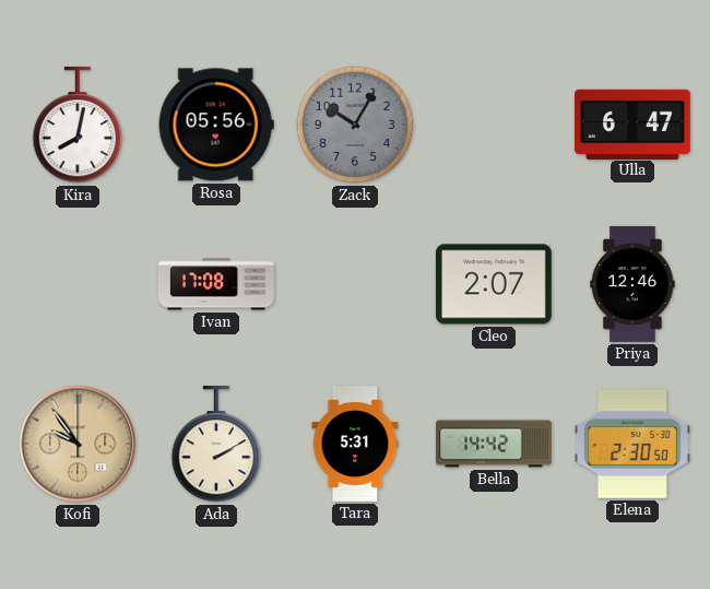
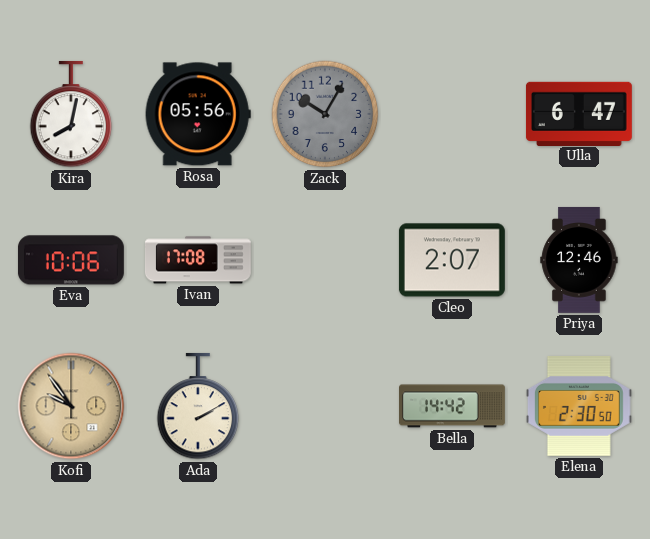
Eva: none -> 10:06 (71, 260)
Tara: 5:31 -> none (355, 445)
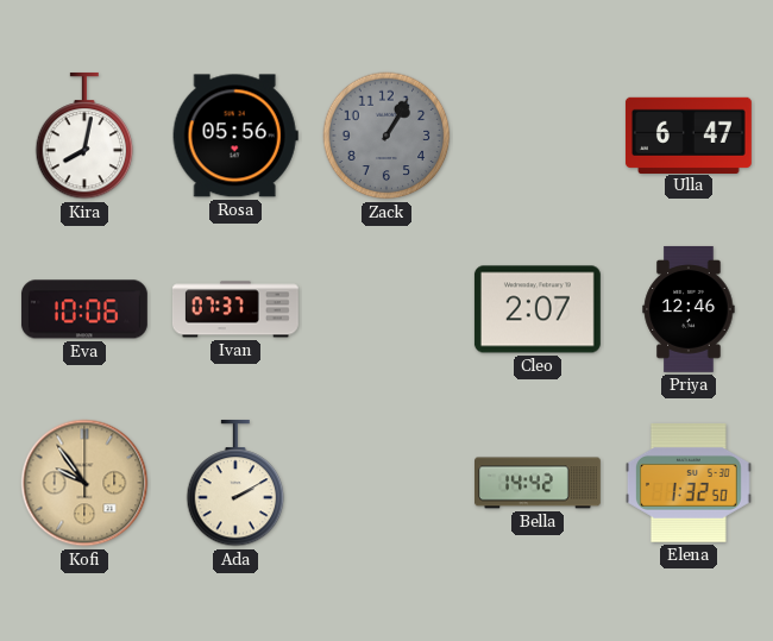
Zack: 10:05 -> 1:05 (386, 136)
Ivan: 17:08 -> 07:37 (235, 309)
Elena: 2:30 -> 1:32 (689, 484)
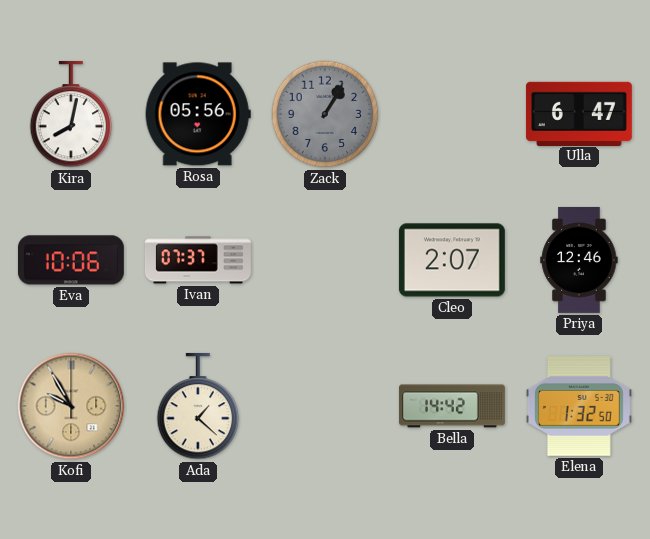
Kofi: 9:54 -> 9:55 (71, 406)
Ada: 2:10 -> 1:22 (198, 406)
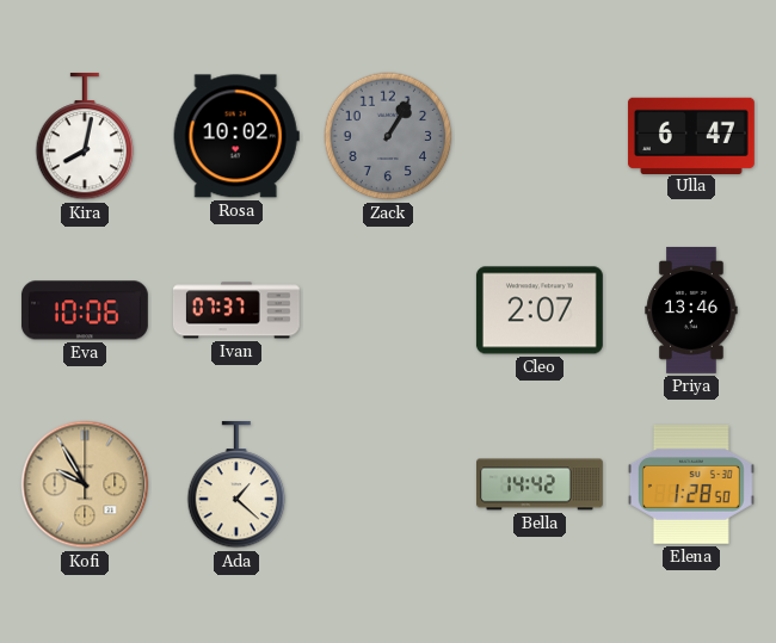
Rosa: 05:56 -> 10:02 (236, 136)
Priya: 12:46 -> 13:46 (691, 310)
Elena: 1:32 -> 1:28 (691, 486)
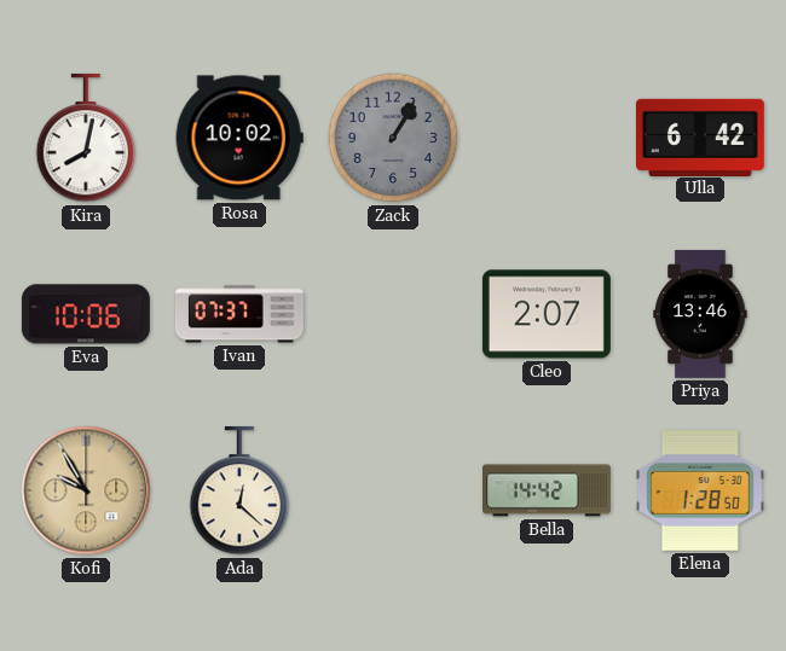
Ulla: 6:47 -> 6:42 (700, 136)
Ada: 1:22 -> 12:22 (239, 490)
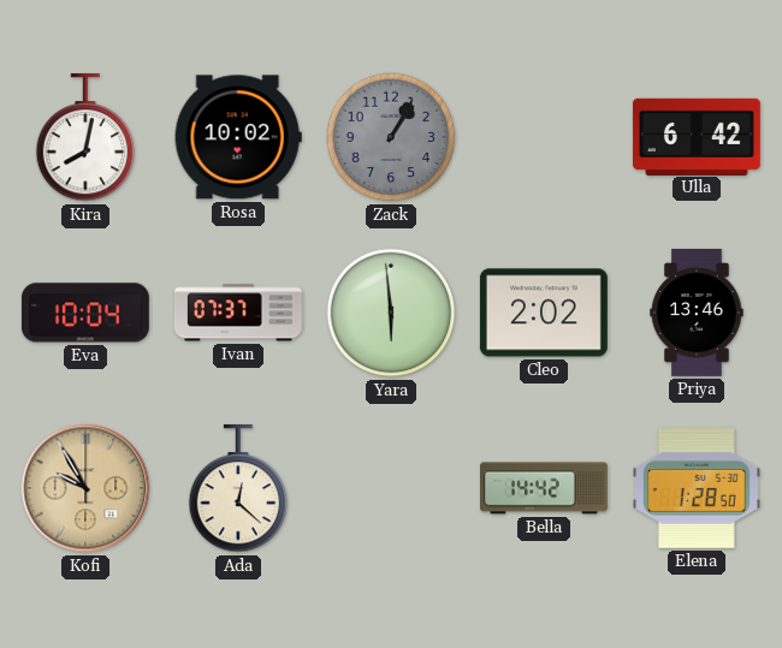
Eva: 10:06 -> 10:04 (85, 313)
Yara: none -> 5:59 (391, 313)
Cleo: 2:07 -> 2:02 (544, 313)
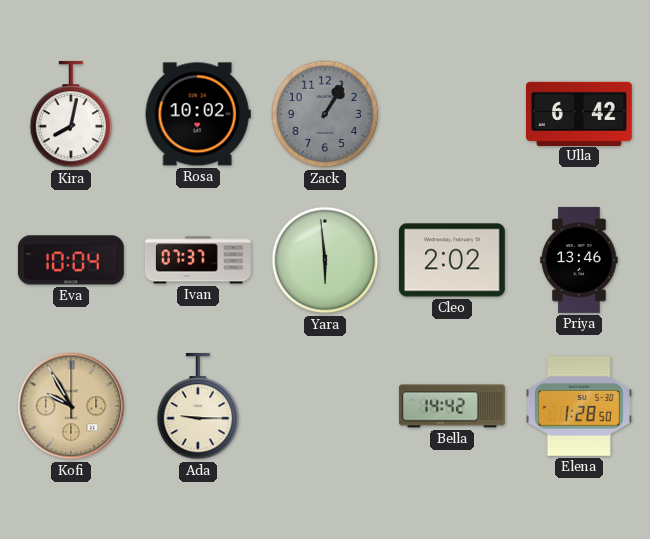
Ada: 12:22 -> 9:15 (198, 406)
